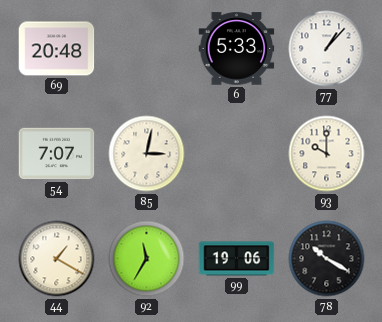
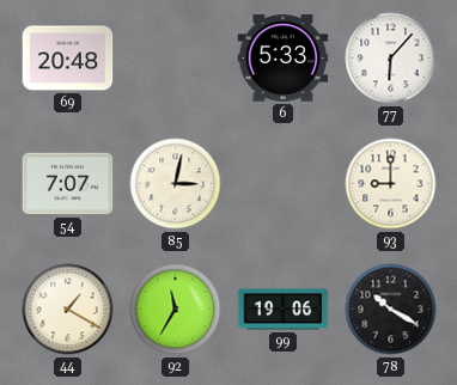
77: 1:07 -> 6:07 (391, 59)
93: 10:00 -> 9:00 (391, 184)
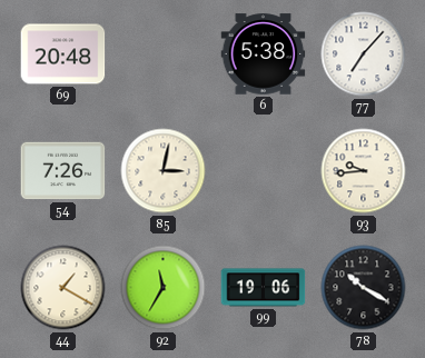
6: 5:33 -> 5:38 (264, 54)
77: 6:07 -> 7:07 (364, 54)
54: 7:07 -> 7:26 (63, 171)
93: 9:00 -> 9:44 (364, 171)
